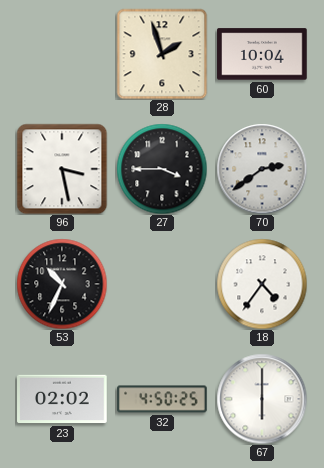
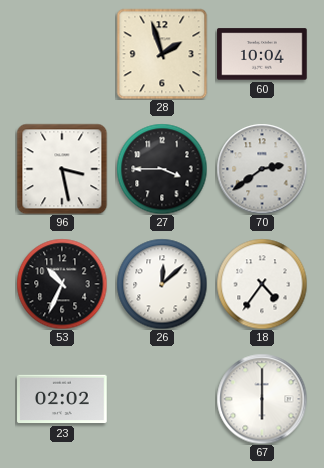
26: none -> 12:08 (162, 284)
32: 4:50 -> none (162, 399)
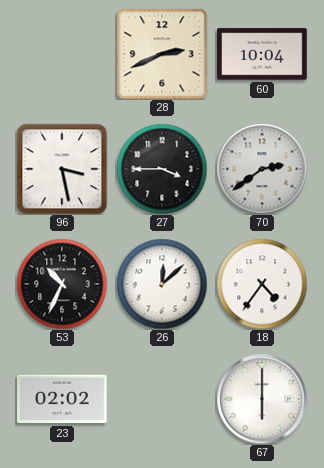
28: 1:57 -> 2:41 (162, 54)
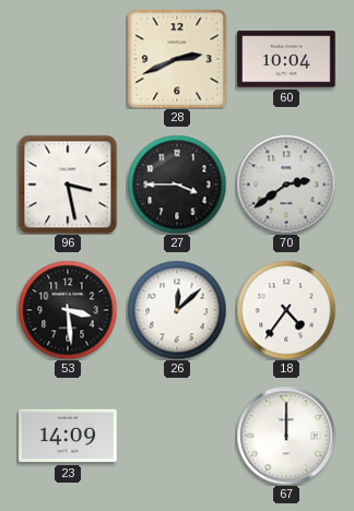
53: 10:34 -> 3:29 (68, 310)
23: 02:02 -> 14:09 (68, 436)
67: 6:00 -> 12:00 (286, 436)
